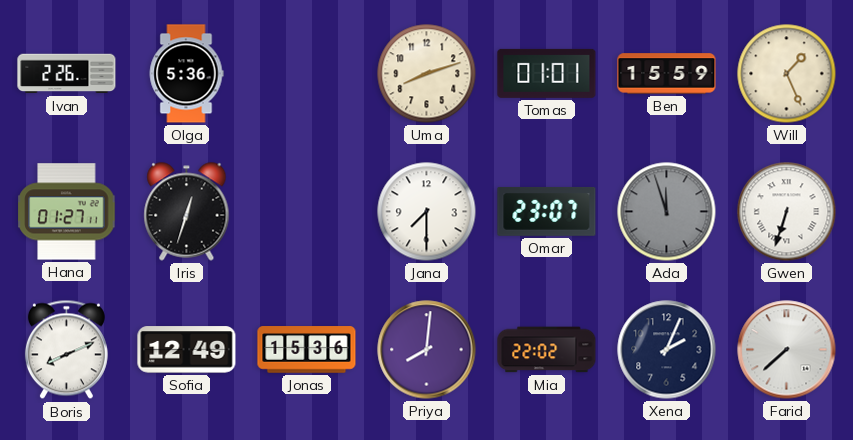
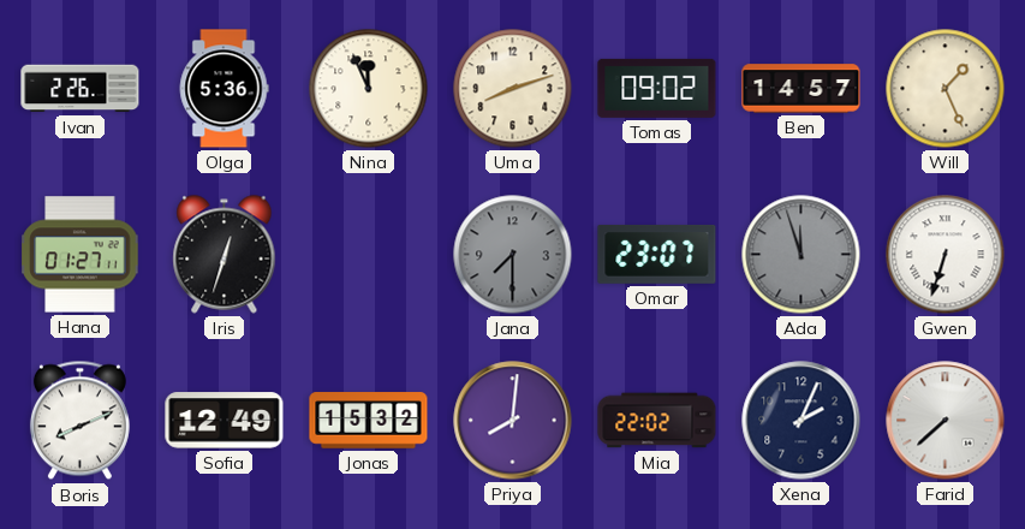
Nina: none -> 11:56 (369, 89)
Tomas: 01:01 -> 09:02 (657, 88)
Ben: 15:59 -> 14:57 (801, 89)
Jana dial: white -> grey (513, 255)
Jonas: 15:36 -> 15:32 (369, 421)
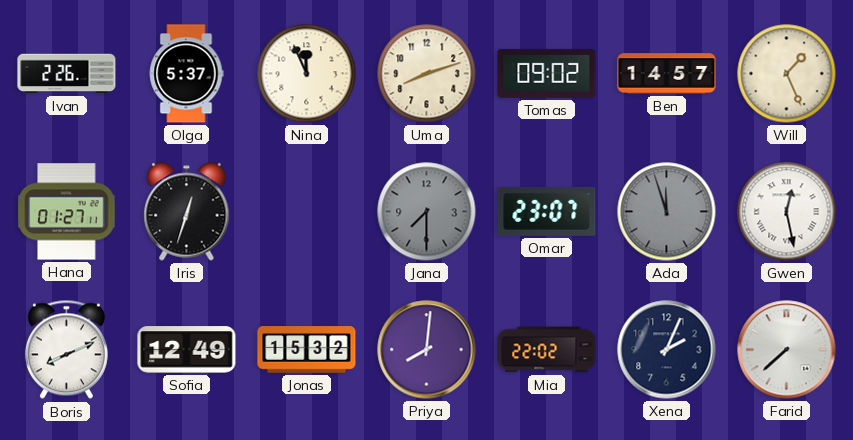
Olga: 5:36 -> 5:37 (186, 74)
Gwen: 6:33 -> 12:28 (787, 212)
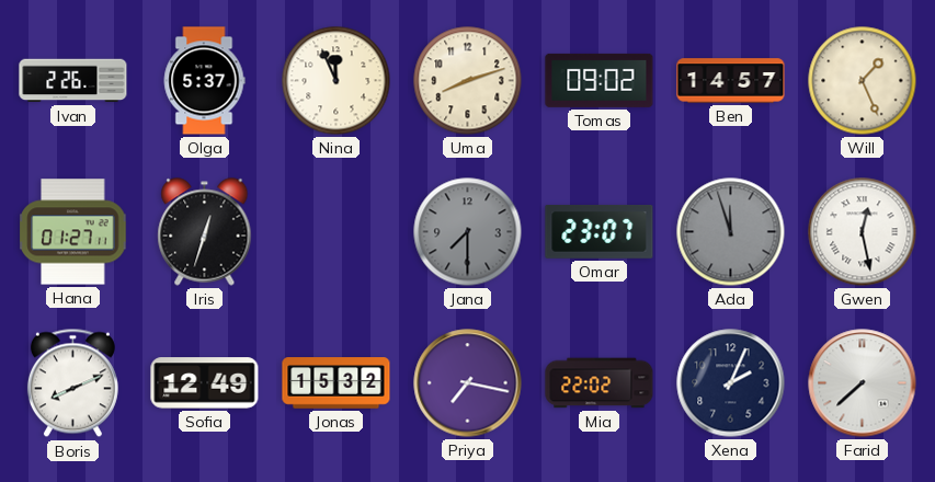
Priya: 8:01 -> 7:17 (468, 383)
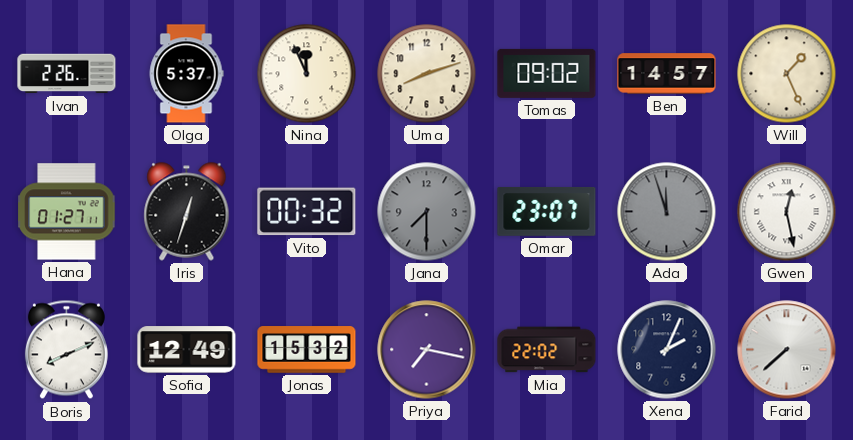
Vito: none -> 00:32 (307, 212)
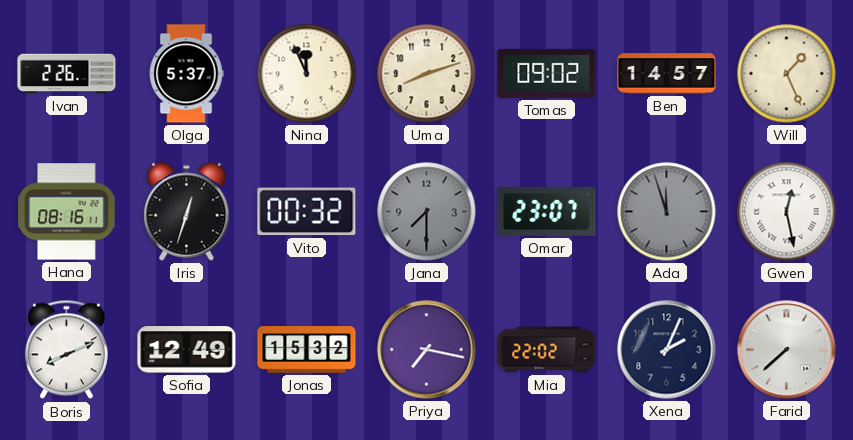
Hana: 01:27 -> 08:16 (67, 212)
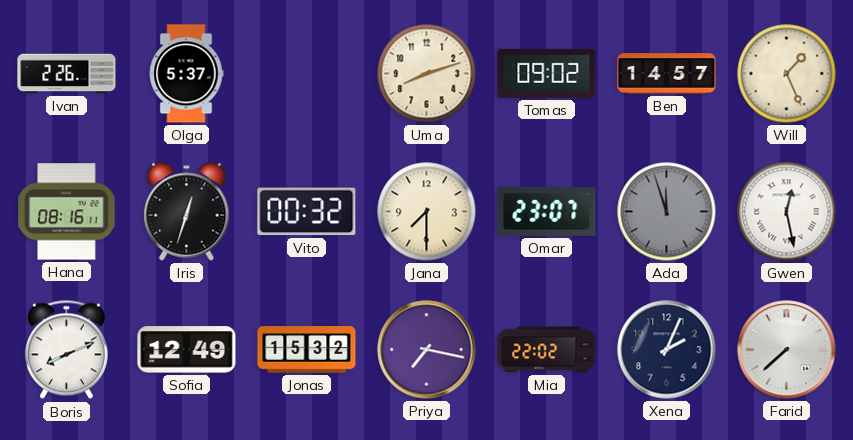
Nina: 11:56 -> none (307, 74)
Jana dial: grey -> cream (427, 212)
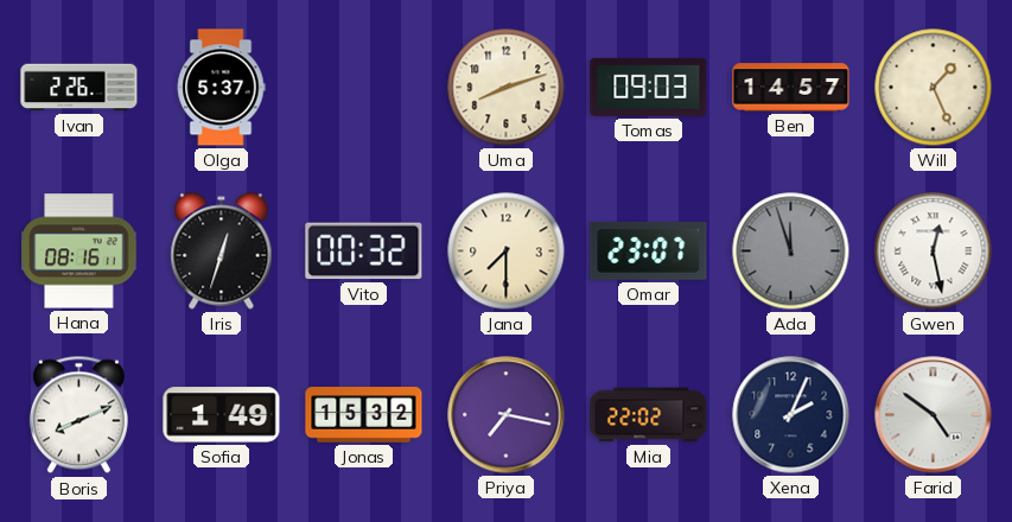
Tomas: 09:02 -> 09:03 (649, 87)
Sofia: 12:49 -> 1:49 (222, 415)
Farid: 7:38 -> 4:51 (934, 415)
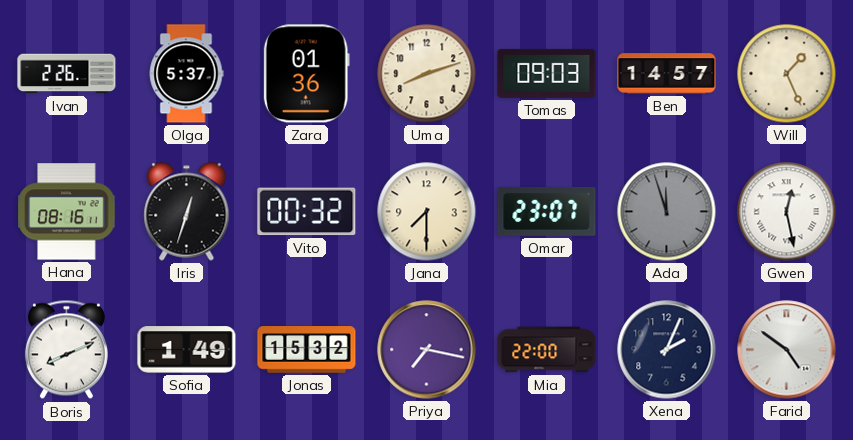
Zara: none -> 01:36 (306, 74)
Mia: 22:02 -> 22:00 (547, 350)
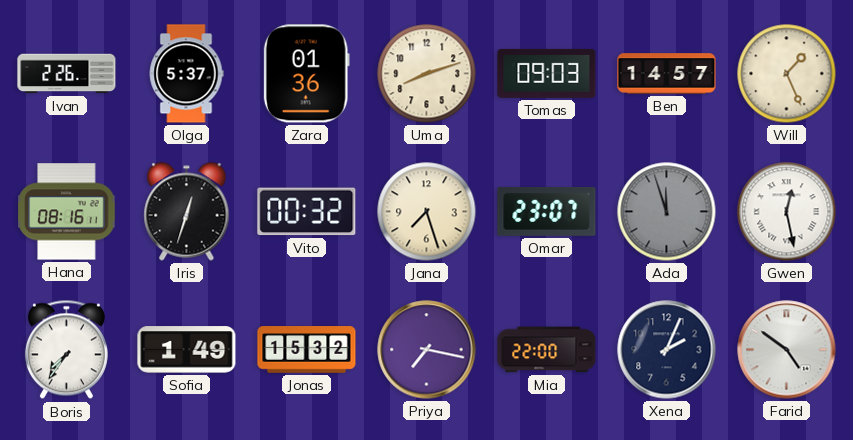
Jana: 7:30 -> 7:27 (427, 212)
Boris: 8:11 -> 7:36 (66, 350)
